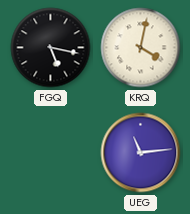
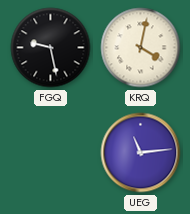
FGQ: 5:17 -> 9:28 (51, 48)
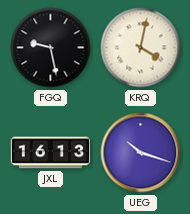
JXL: none -> 16:13 (51, 153)
UEG: 11:14 -> 10:18 (141, 153)
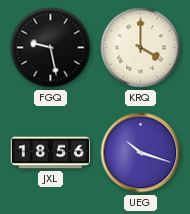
KRQ: 4:02 -> 4:00 (141, 48)
JXL: 16:13 -> 18:56 (51, 153)
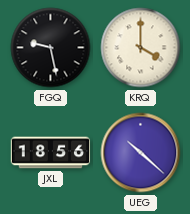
UEG: 10:18 -> 10:22 (141, 153)
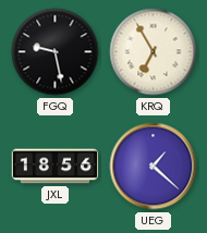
KRQ: 4:00 -> 6:55 (154, 52)
UEG: 10:22 -> 1:22 (154, 167)
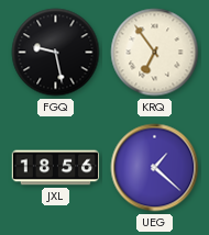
KRQ: 6:55 -> 6:54 (155, 53)
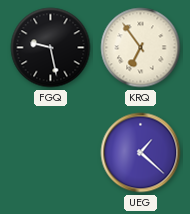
JXL: 18:56 -> none (56, 168)
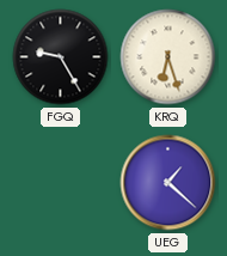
FGQ: 9:28 -> 9:25 (61, 57)
KRQ: 6:54 -> 6:27 (168, 57)
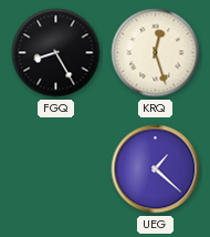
FGQ: 9:25 -> 8:25 (56, 53)
KRQ: 6:27 -> 12:27 (156, 53)
